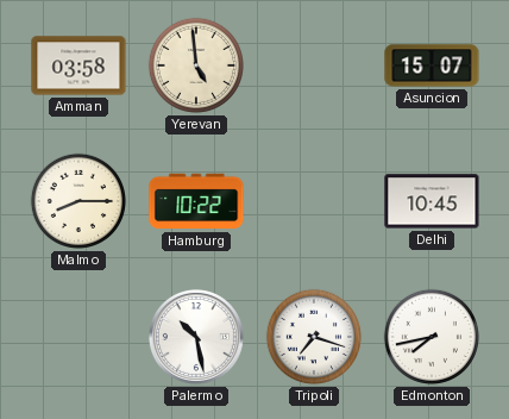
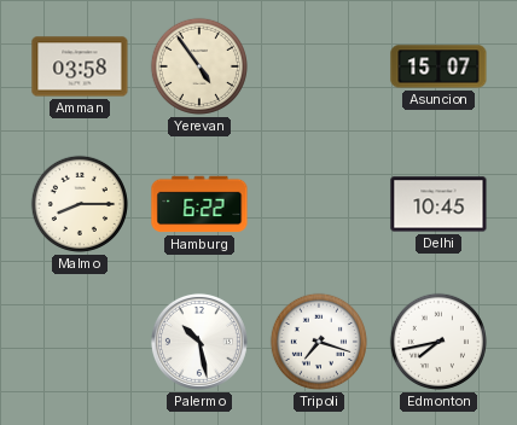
Yerevan: 4:59 -> 4:54 (199, 66)
Hamburg: 10:22 -> 6:22 (199, 204)
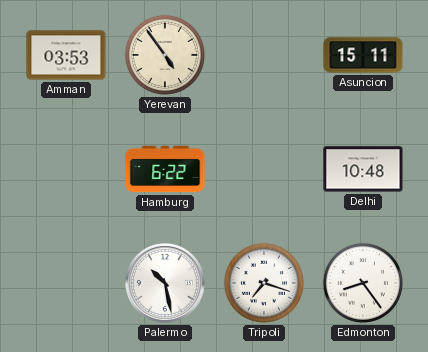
Amman: 03:58 -> 03:53 (66, 55)
Asuncion: 15:07 -> 15:11 (363, 55)
Malmo: 8:15 -> none (80, 204)
Delhi: 10:45 -> 10:48 (363, 169)
Edmonton: 7:43 -> 8:24 (363, 283)
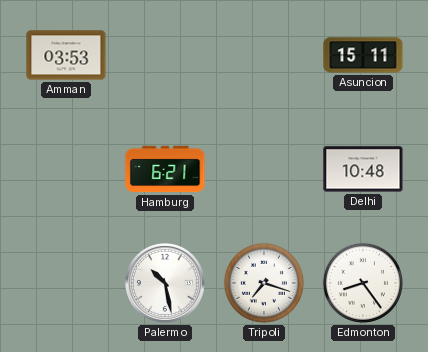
Yerevan: 4:54 -> none (165, 55)
Hamburg: 6:22 -> 6:21 (165, 169)
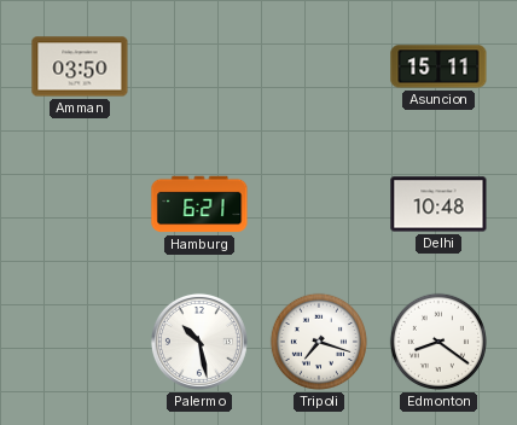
Amman: 03:53 -> 03:50 (80, 66)
Edmonton: 8:24 -> 8:21 (438, 342)
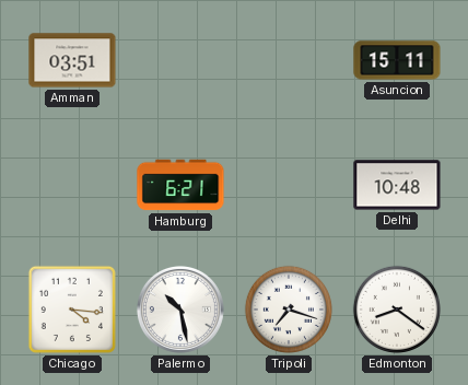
Amman: 03:50 -> 03:51 (72, 60)
Chicago: none -> 4:16 (72, 310)
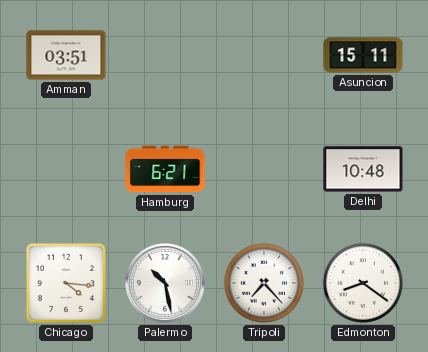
Tripoli: 7:18 -> 7:23 (264, 283)
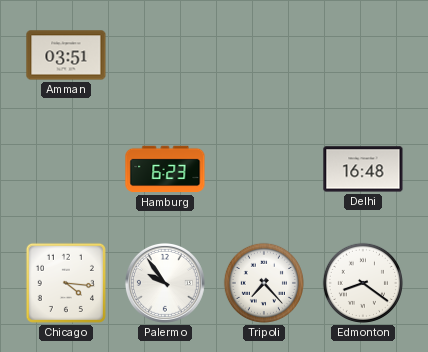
Asuncion: 15:11 -> none (363, 55)
Hamburg: 6:21 -> 6:23 (165, 169)
Delhi: 10:48 -> 16:48 (363, 169)
Palermo: 10:28 -> 9:54 (165, 283)
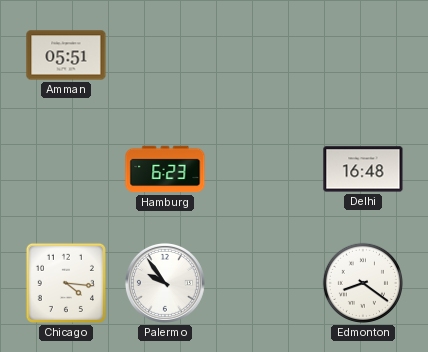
Amman: 03:51 -> 05:51 (66, 55)
Tripoli: 7:23 -> none (264, 283)
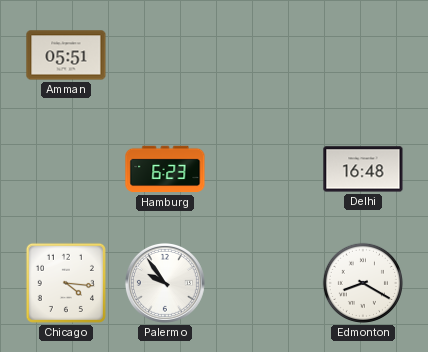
Edmonton: 8:21 -> 8:20 (363, 283)
